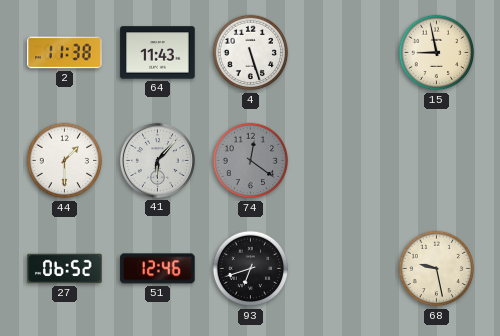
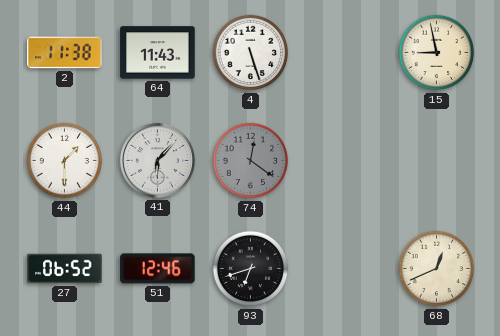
68: 9:28 -> 12:41 (437, 269)
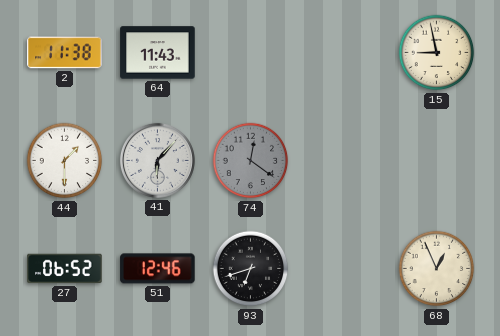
4: 5:27 -> none (251, 53)
68: 12:41 -> 12:56 (437, 269)
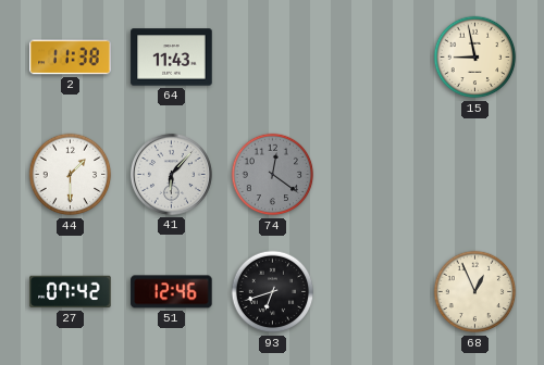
27: 06:52 -> 07:42 (71, 292)
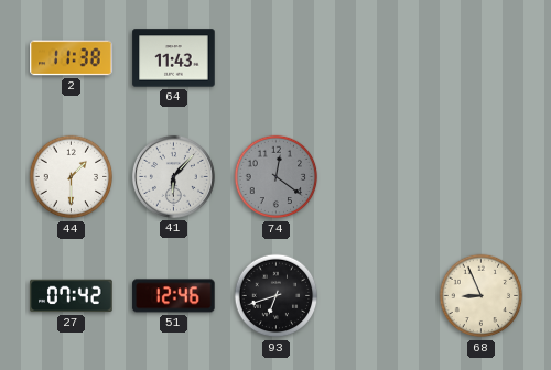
15: 8:58 -> none (475, 58)
68: 12:56 -> 8:56 (482, 296)
